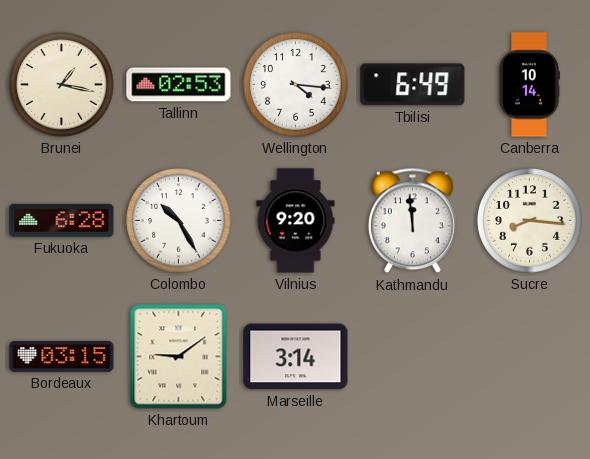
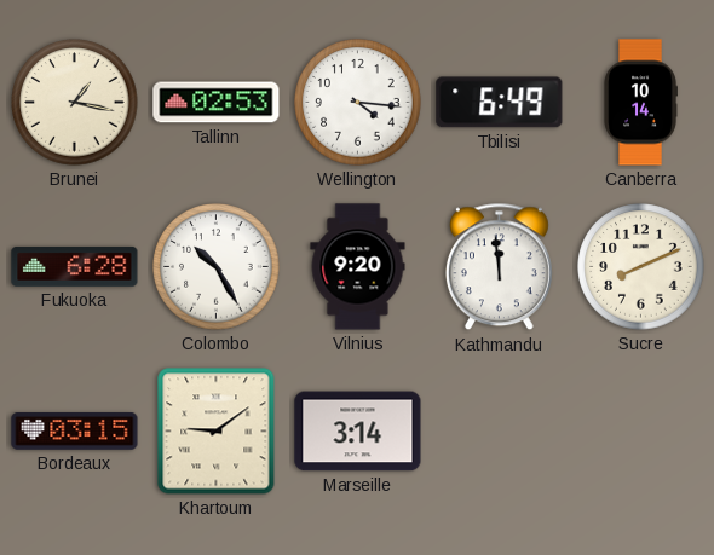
Sucre: 8:16 -> 8:11 (641, 267)
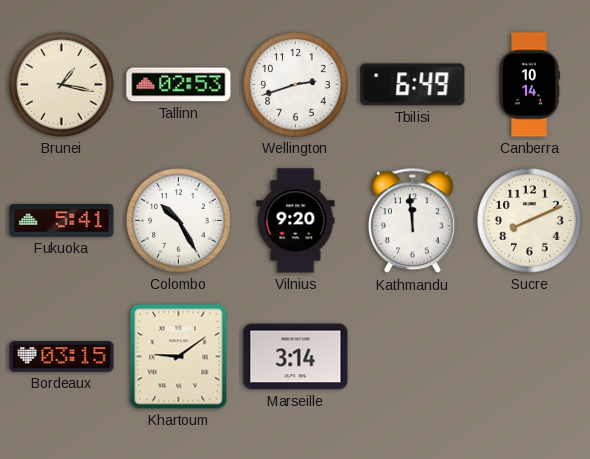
Wellington: 4:16 -> 2:42 (296, 85)
Fukuoka: 6:28 -> 5:41 (62, 220)
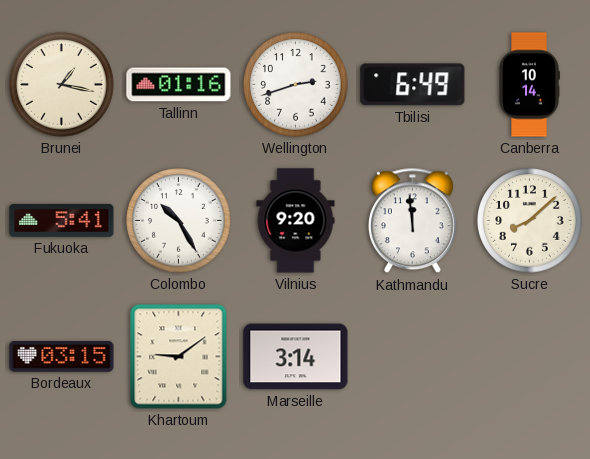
Tallinn: 02:53 -> 01:16 (179, 85)
Sucre: 8:11 -> 8:08 (530, 221)
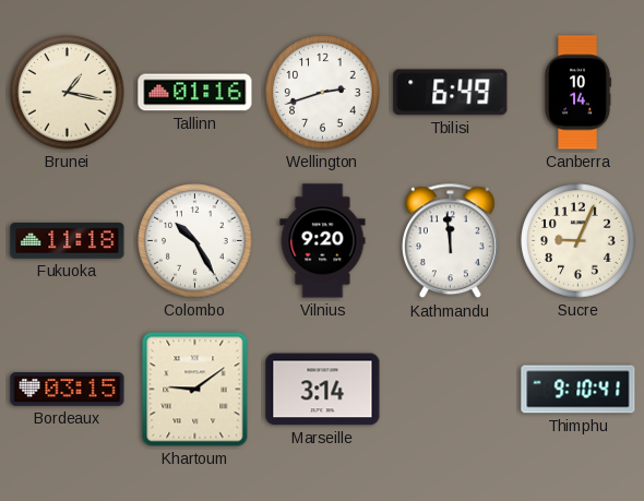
Fukuoka: 5:41 -> 11:18 (68, 240)
Sucre: 8:08 -> 9:04 (579, 241)
Thimphu: none -> 9:10 (579, 390)
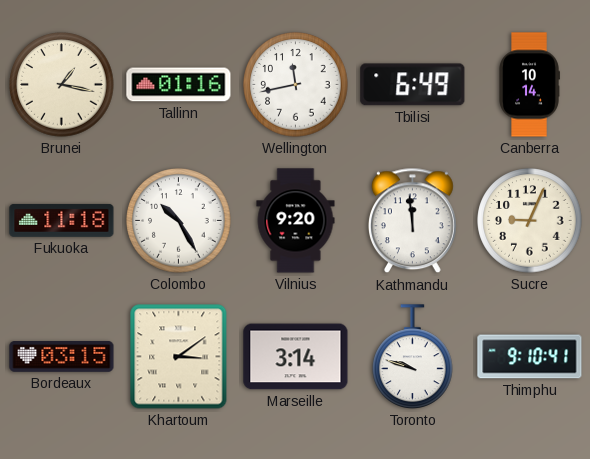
Wellington: 2:42 -> 11:43 (296, 85)
Khartoum: 9:09 -> 3:09 (179, 357)
Toronto: none -> 9:48 (413, 357)
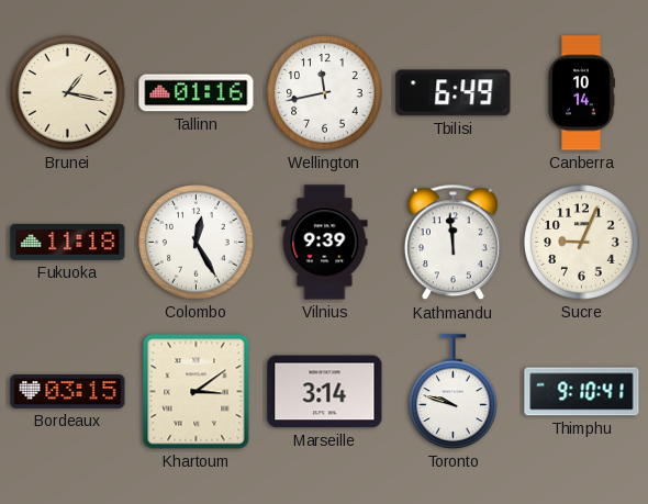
Colombo: 10:25 -> 12:25 (197, 243)
Vilnius: 9:20 -> 9:39 (325, 243)
